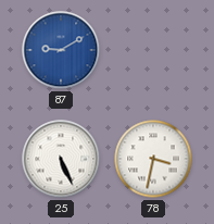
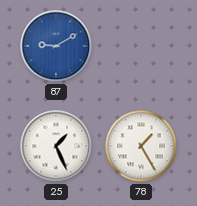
25: 5:26 -> 1:26 (56, 146)
78: 3:32 -> 1:25 (141, 146)
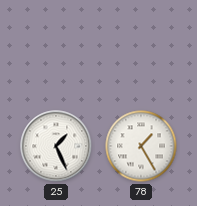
87: 9:10 -> none (56, 46)
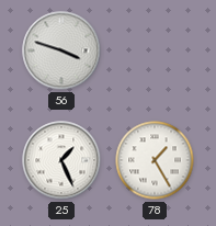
56: none -> 3:48 (61, 50)
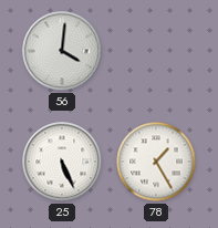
56: 3:48 -> 4:01 (62, 51)
25: 1:26 -> 5:26 (62, 162)
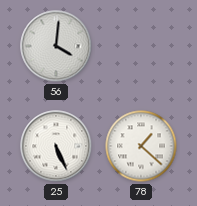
78: 1:25 -> 1:22 (141, 146)
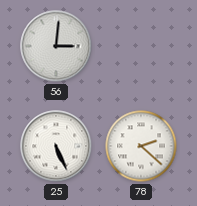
56: 4:01 -> 3:01 (56, 46)
78: 1:22 -> 2:22 (141, 146)
